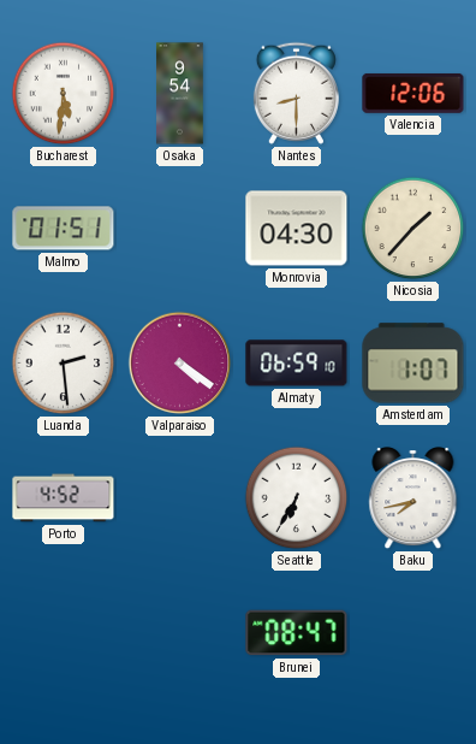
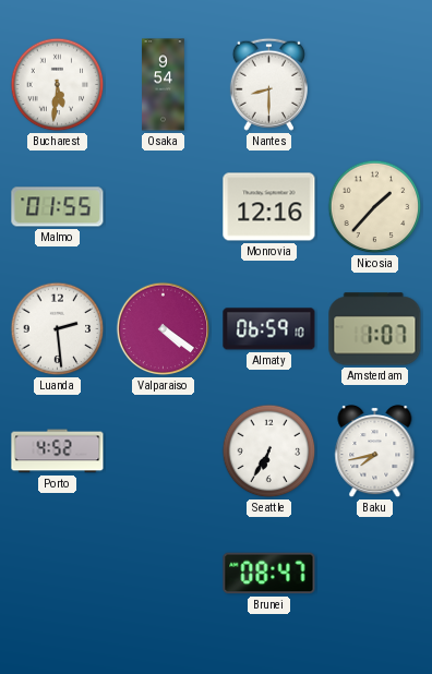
Valencia: 12:06 -> none (413, 93)
Malmo: 01:51 -> 01:55 (58, 207)
Monrovia: 04:30 -> 12:16 (269, 207)
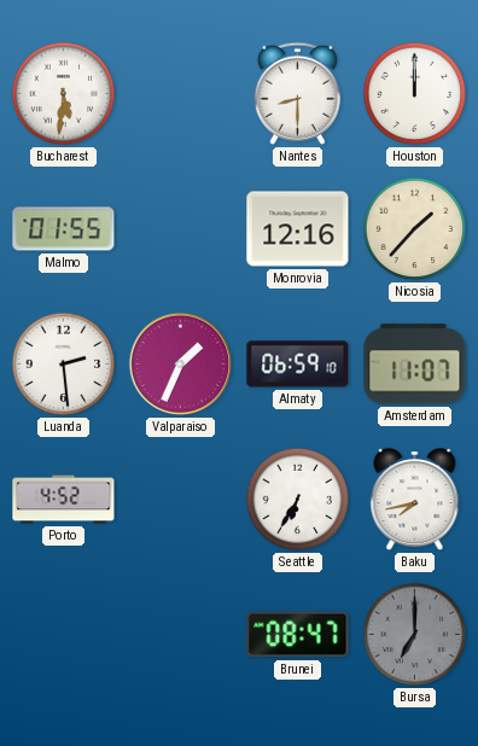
Osaka: 9:54 -> none (164, 85)
Houston: none -> 12:00 (415, 94)
Valparaiso: 4:21 -> 1:34 (181, 365)
Amsterdam: 1:07 -> 11:07 (415, 365)
Bursa: none -> 7:00 (415, 635)
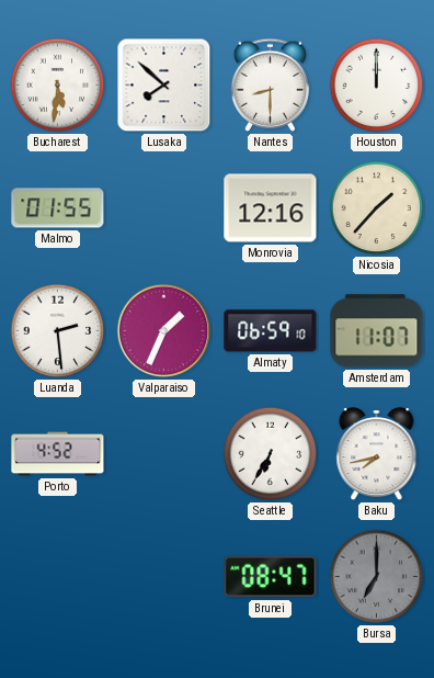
Lusaka: none -> 7:52 (164, 86)
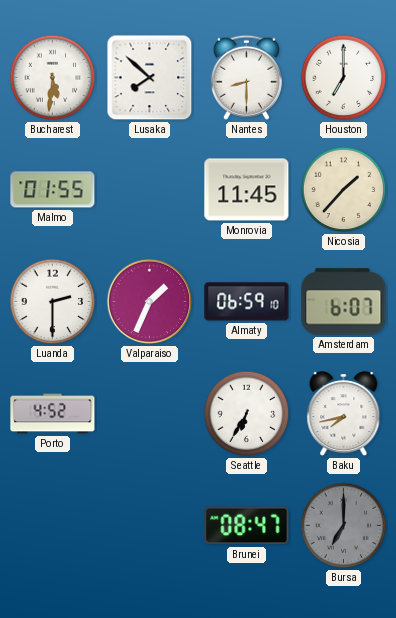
Houston: 12:00 -> 7:00 (344, 78)
Monrovia: 12:16 -> 11:45 (247, 190)
Luanda: 2:29 -> 2:30 (53, 302)
Amsterdam: 11:07 -> 6:07 (344, 302)
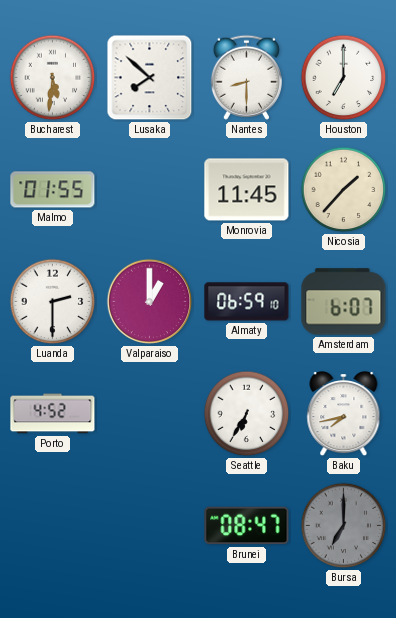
Valparaiso: 1:34 -> 1:00 (150, 302)
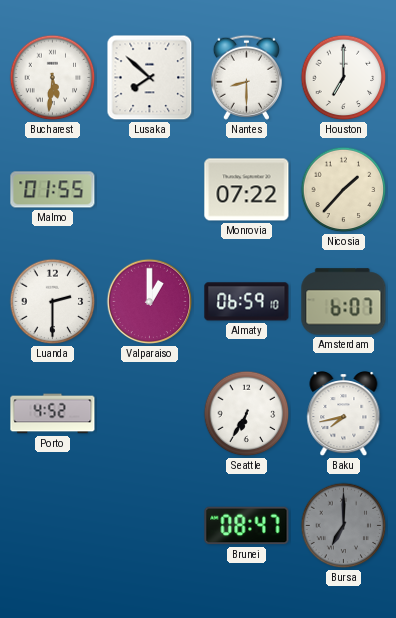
Monrovia: 11:45 -> 07:22 (247, 190)
